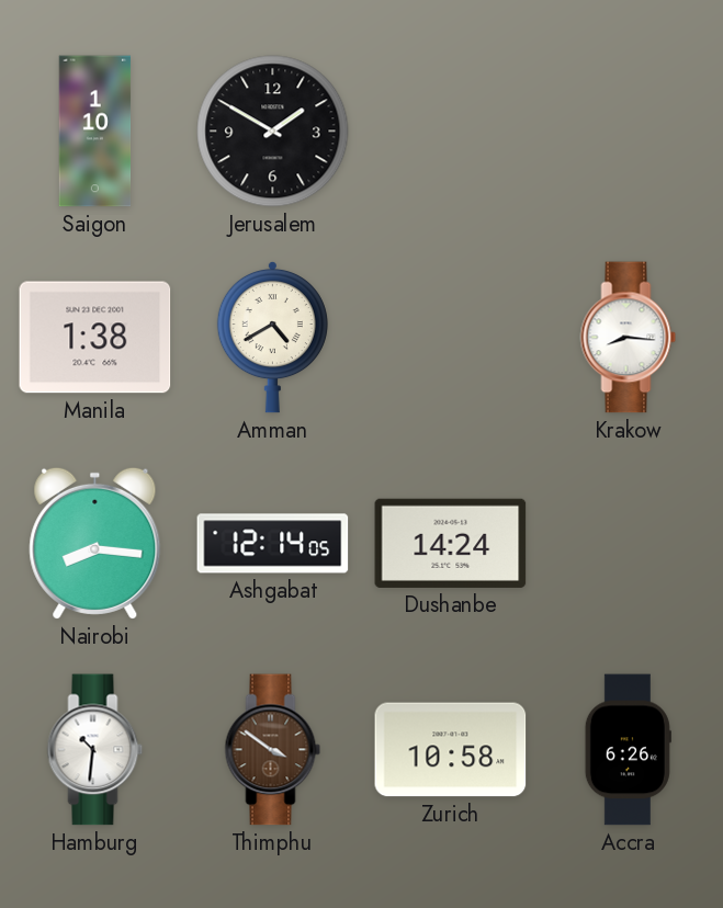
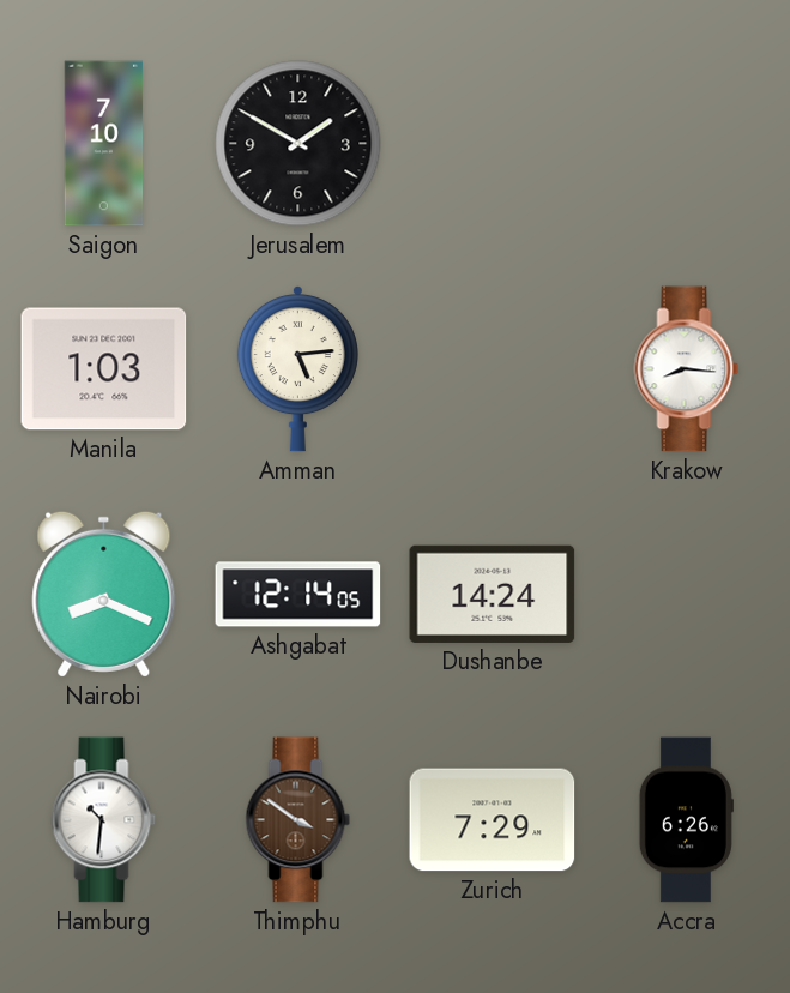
Saigon: 1:10 -> 7:10 (104, 144)
Manila: 1:38 -> 1:03 (104, 369)
Amman: 4:40 -> 5:14 (297, 368)
Nairobi: 8:16 -> 8:19 (104, 594)
Zurich: 10:58 -> 7:29 (493, 820)
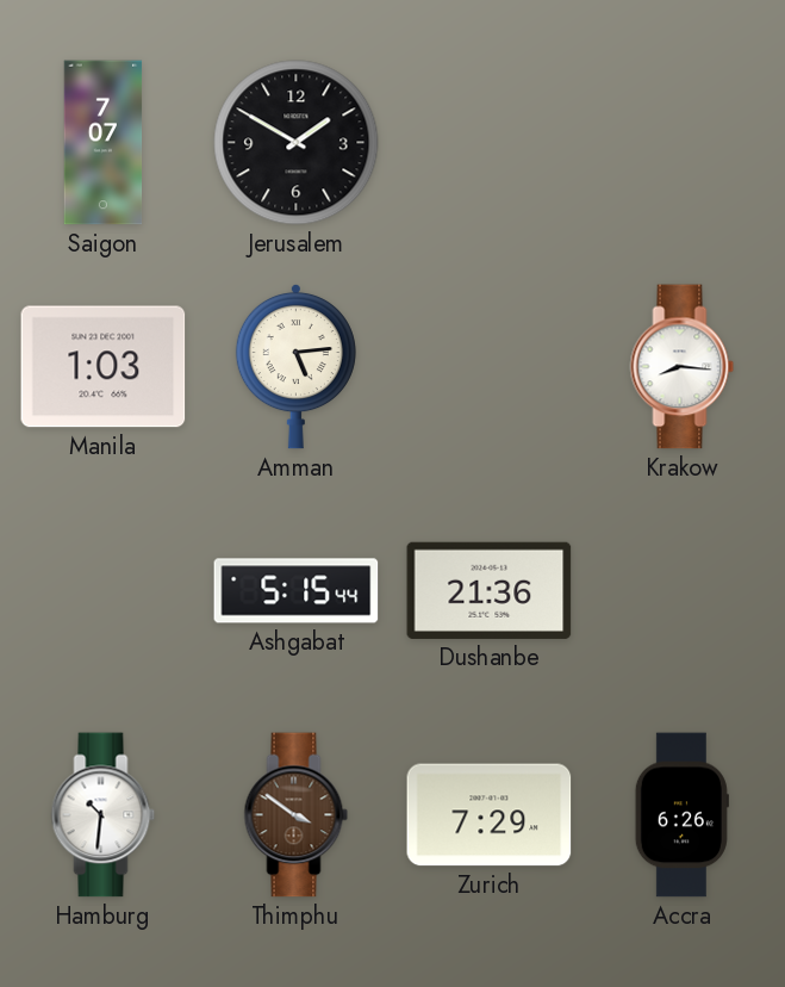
Saigon: 7:10 -> 7:07 (104, 143)
Nairobi: 8:19 -> none (104, 594)
Ashgabat: 12:14 -> 5:15 (297, 591)
Dushanbe: 14:24 -> 21:36 (490, 590)
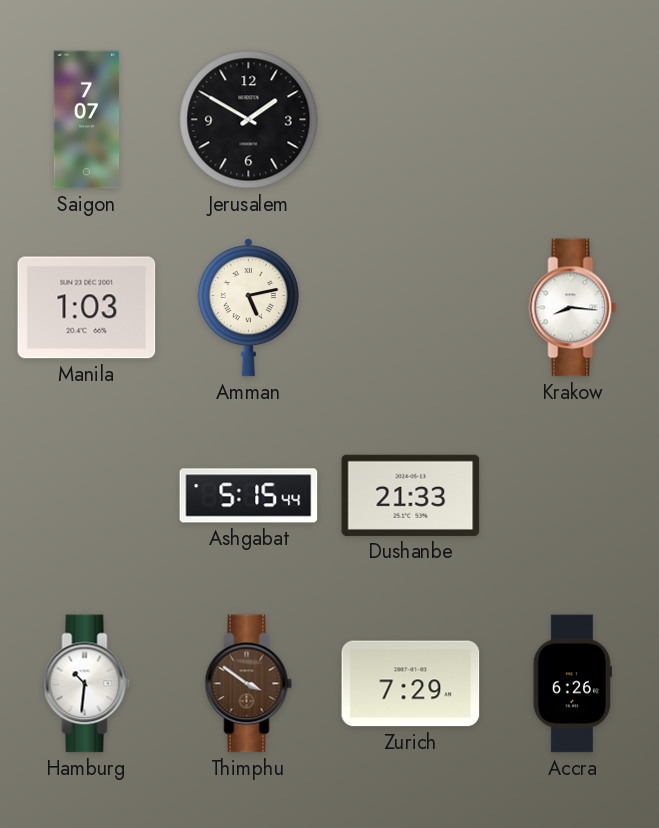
Amman: 5:14 -> 5:13 (248, 307)
Dushanbe: 21:36 -> 21:33 (411, 495)
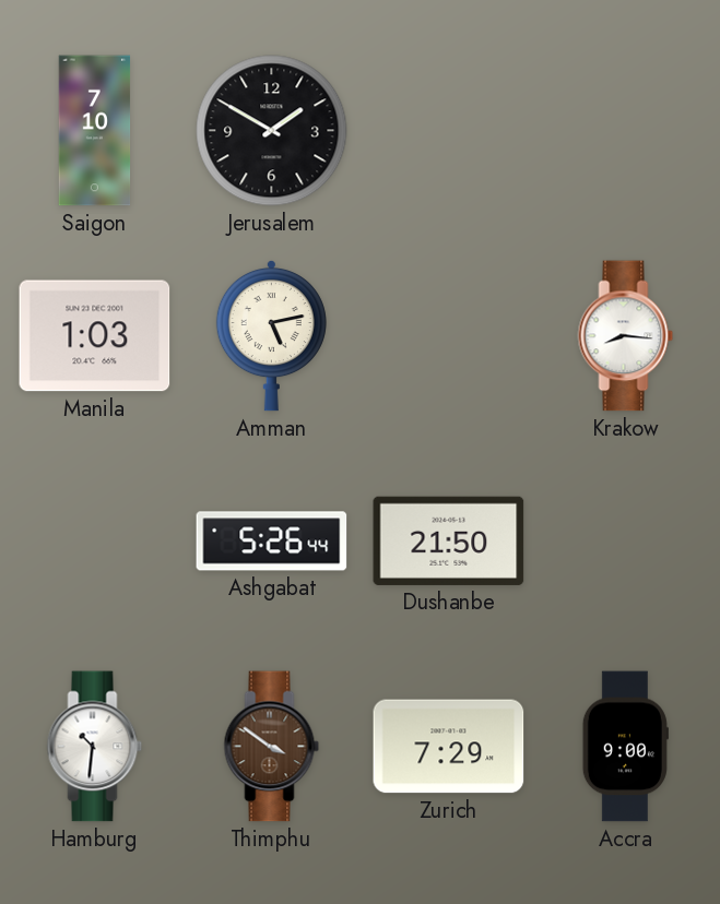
Saigon: 7:07 -> 7:10 (95, 131)
Ashgabat: 5:15 -> 5:26 (272, 542)
Dushanbe: 21:33 -> 21:50 (449, 540)
Accra: 6:26 -> 9:00 (625, 747)
